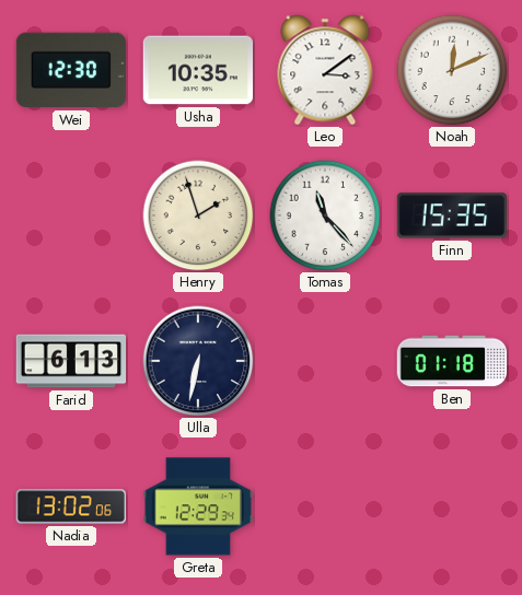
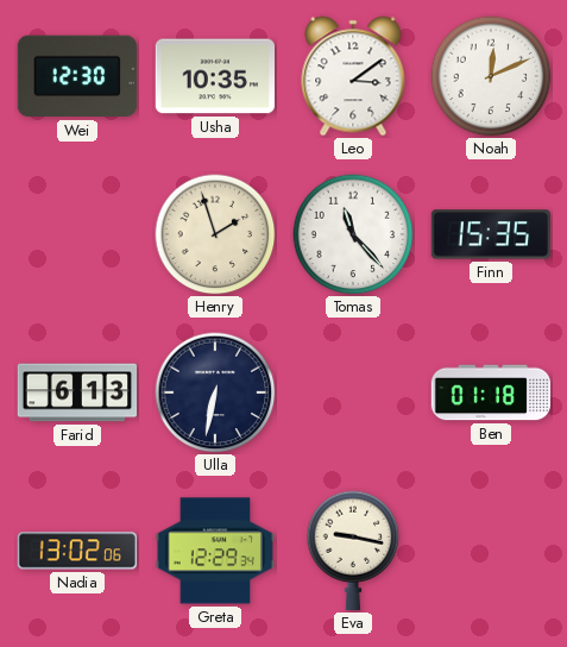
Eva: none -> 9:17 (353, 551)
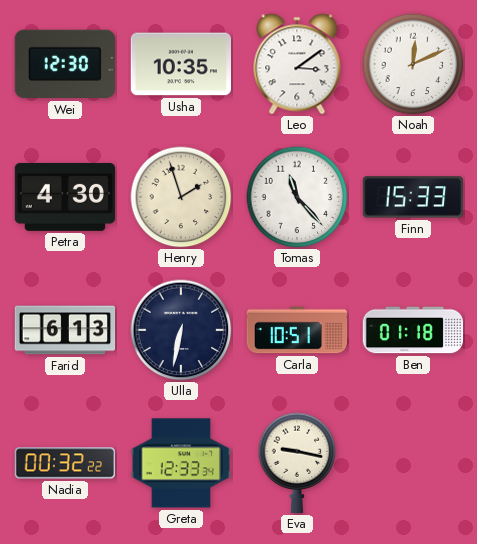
Petra: none -> 4:30 (64, 197)
Finn: 15:35 -> 15:33 (412, 197)
Carla: none -> 10:51 (297, 330)
Nadia: 13:02 -> 00:32 (65, 463)
Greta: 12:29 -> 12:33 (180, 463)
